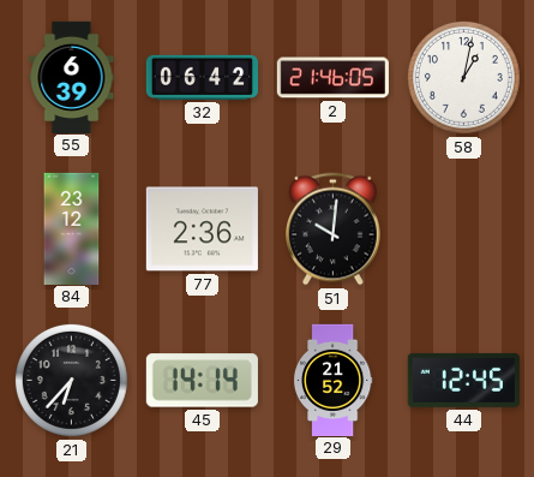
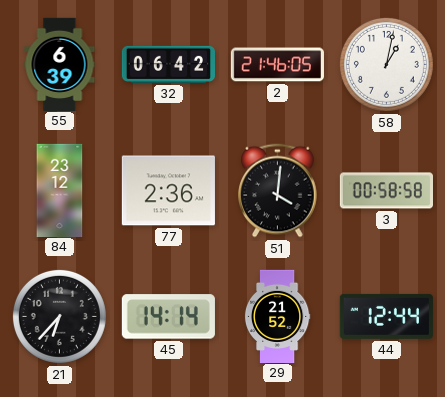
51: 10:01 -> 4:01 (278, 191)
3: none -> 00:58 (386, 191)
44: 12:45 -> 12:44 (386, 316)
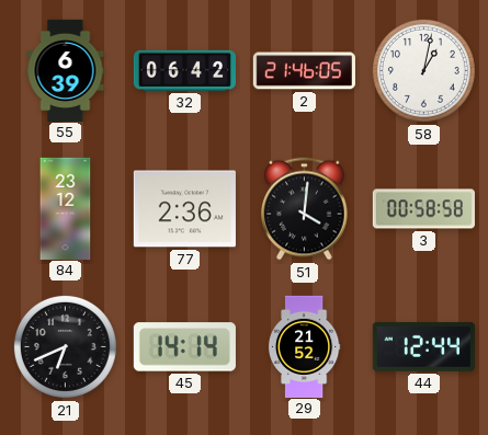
21: 6:37 -> 6:41 (65, 346)
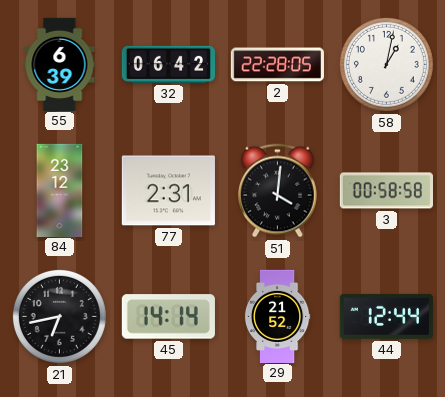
2: 21:46 -> 22:28 (277, 65)
77: 2:36 -> 2:31 (168, 191)
21: 6:41 -> 6:43 (59, 316)
